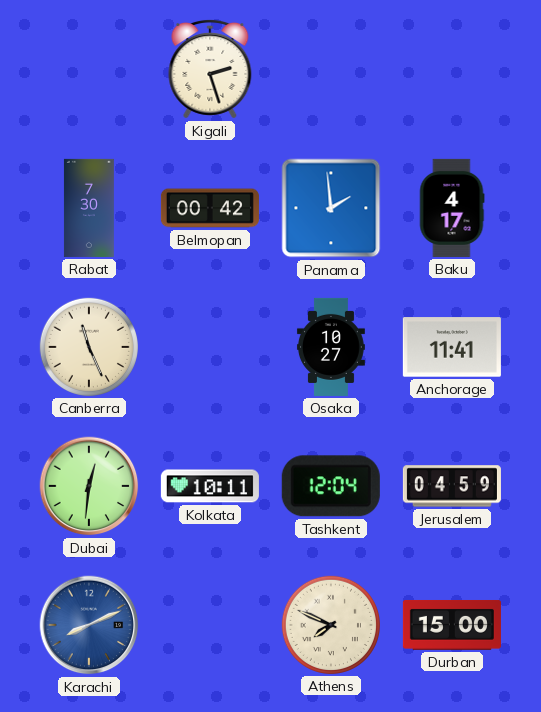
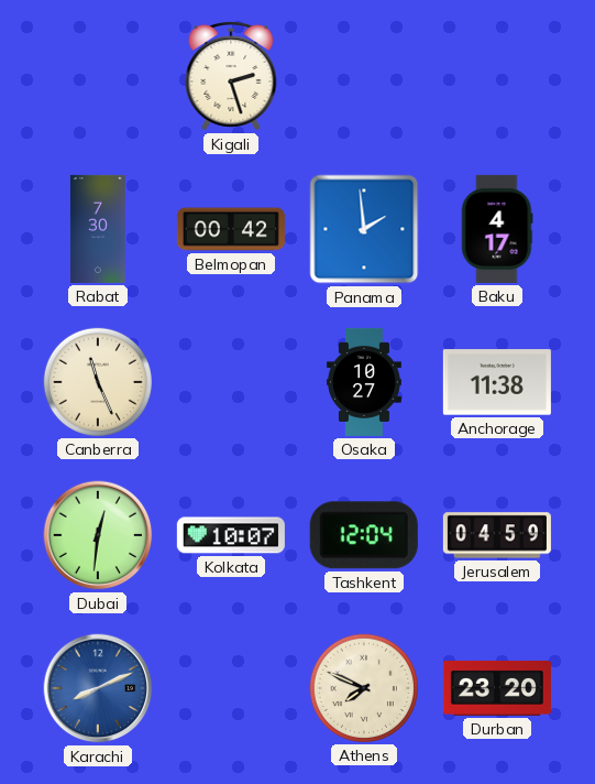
Anchorage: 11:41 -> 11:38 (497, 382)
Kolkata: 10:11 -> 10:07 (231, 535)
Durban: 15:00 -> 23:20 (497, 688)
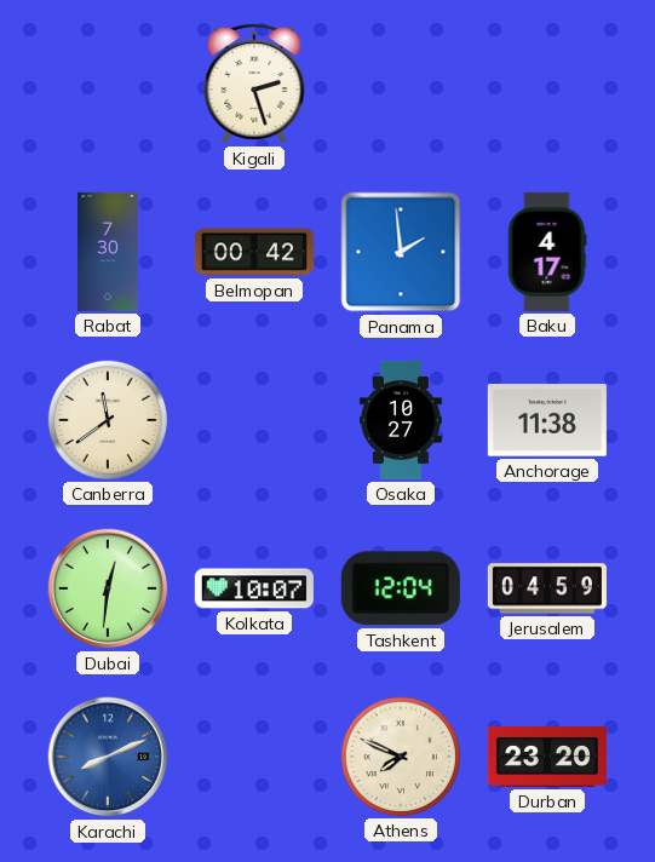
Canberra: 11:26 -> 11:39 (108, 420)
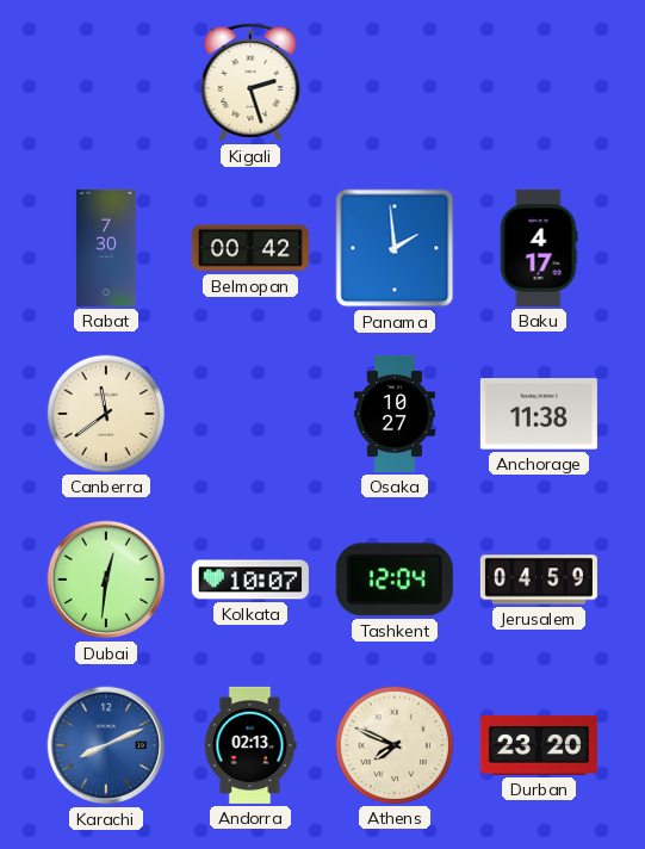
Andorra: none -> 02:13 (250, 745)
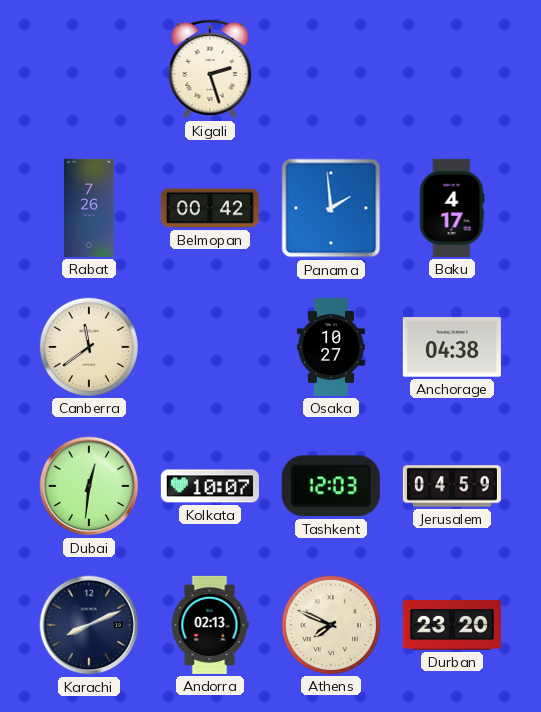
Rabat: 7:30 -> 7:26 (89, 208)
Anchorage: 11:38 -> 04:38 (452, 347)
Tashkent: 12:04 -> 12:03 (331, 486)
Karachi dial: blue -> navy (89, 625)
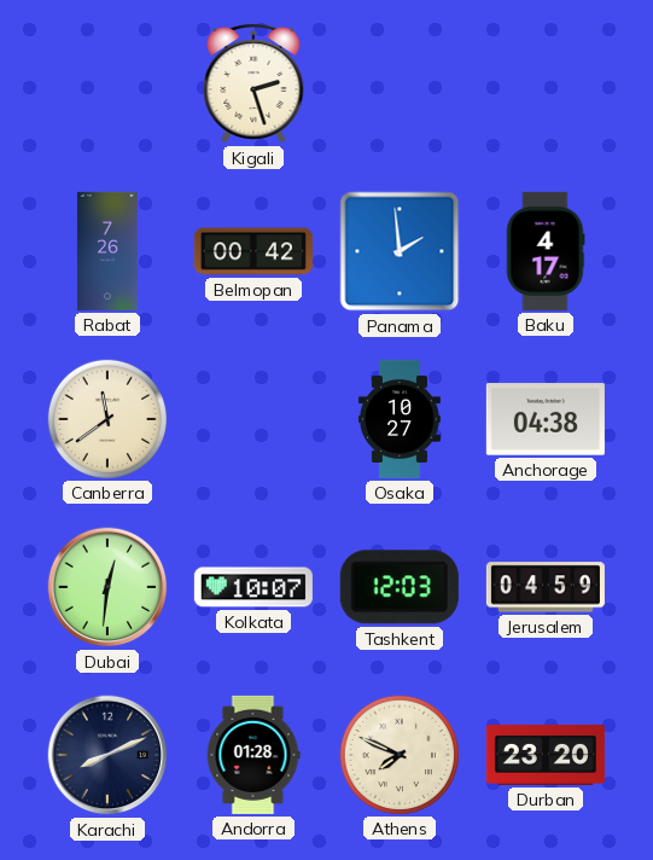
Andorra: 02:13 -> 01:28 (253, 755)
